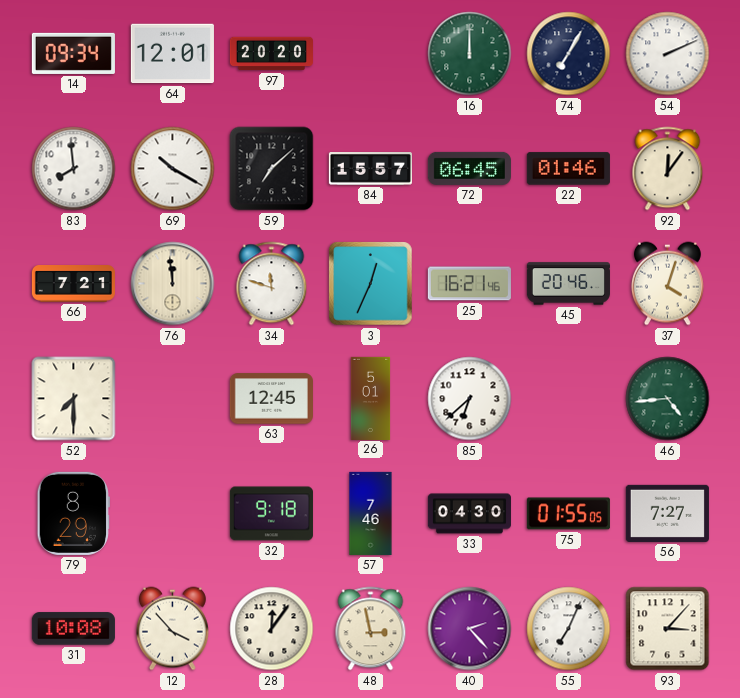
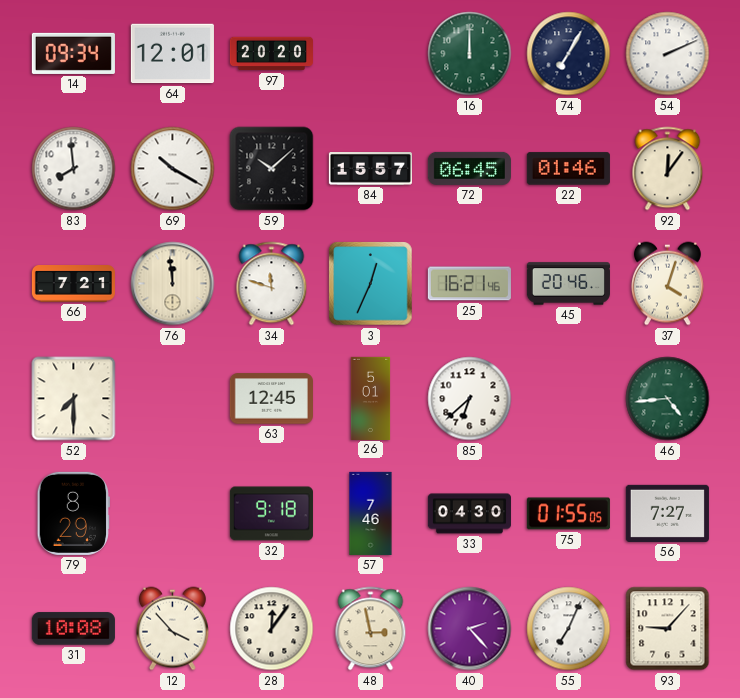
59: 7:08 -> 10:08 (272, 169)
93: 3:07 -> 9:07 (668, 629)
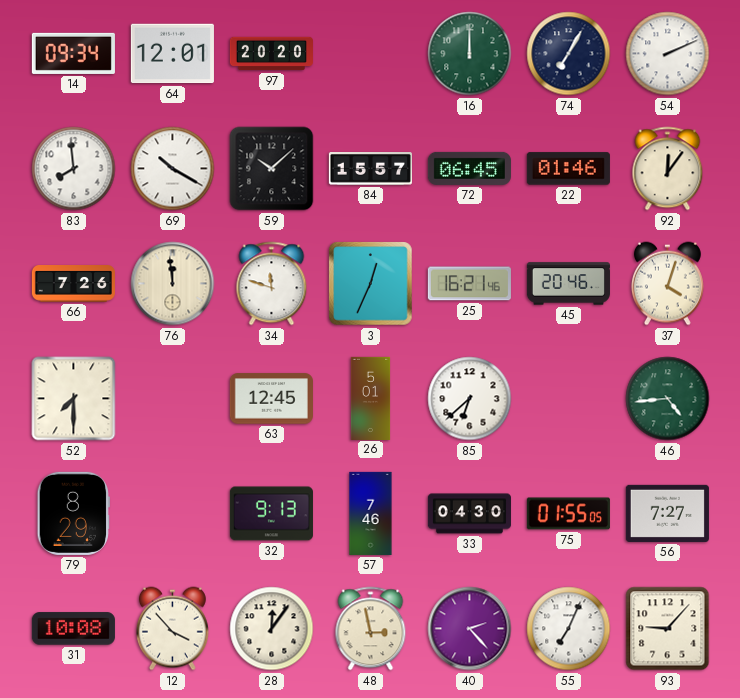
66: 7:21 -> 7:26 (73, 284)
32: 9:18 -> 9:13 (271, 514)
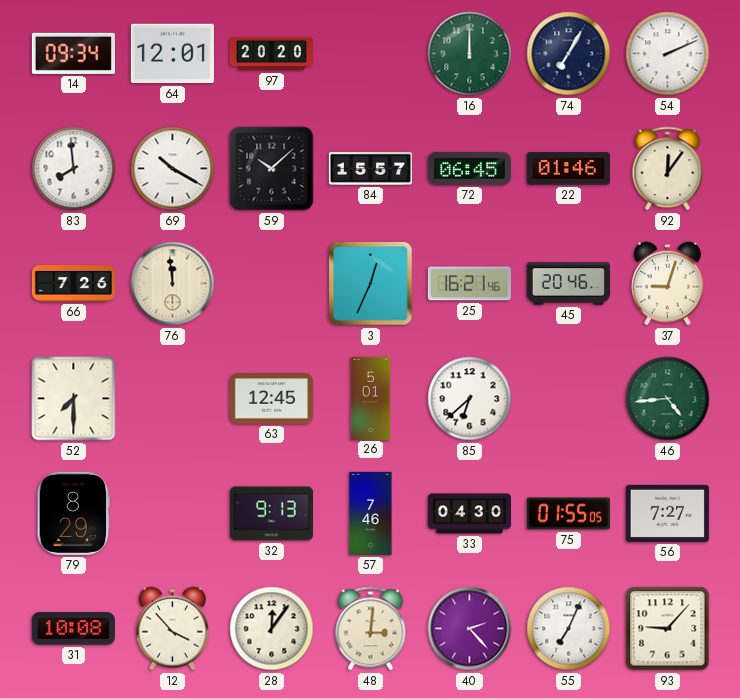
34: 11:48 -> none (272, 284)
37: 4:03 -> 9:03 (667, 284)
48: 2:58 -> 3:01 (371, 629)
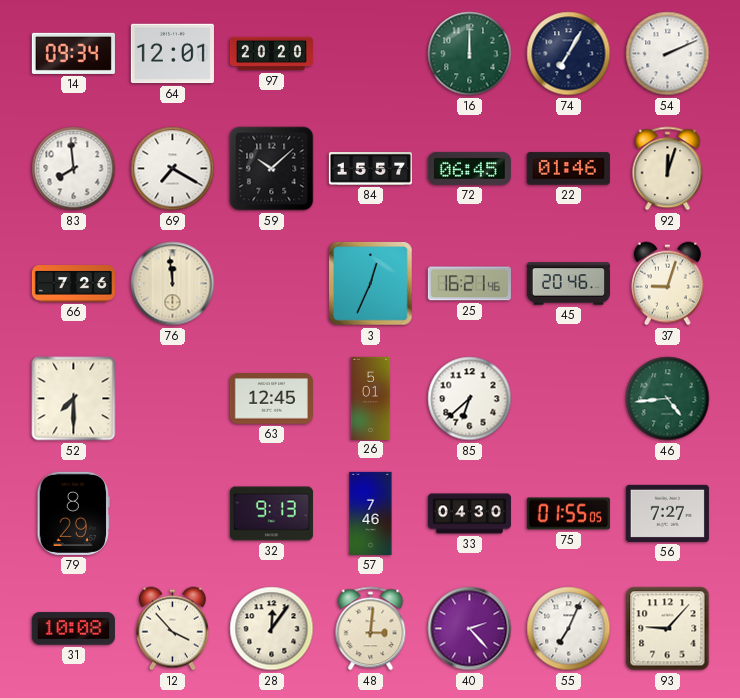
69: 10:20 -> 7:20 (173, 169)
92: 12:06 -> 12:03 (668, 169)
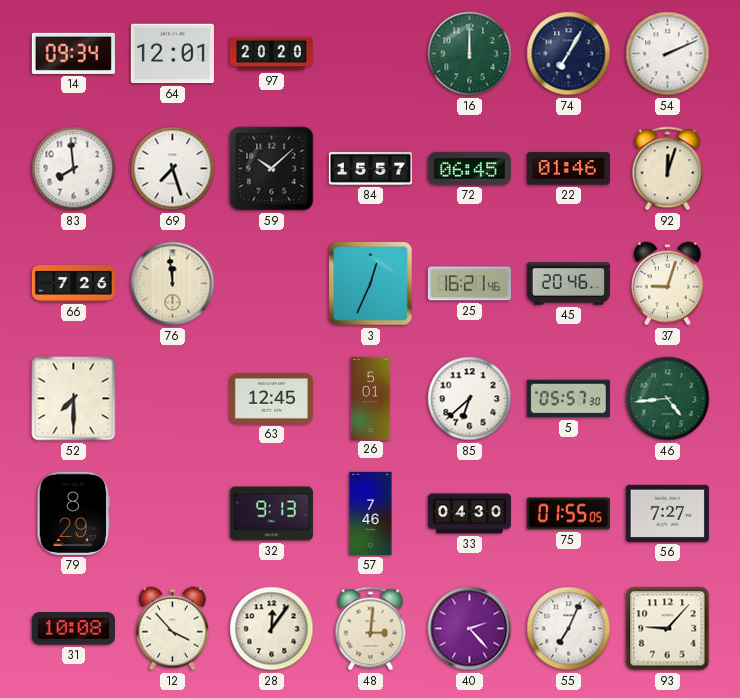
69: 7:20 -> 7:27 (173, 169)
5: none -> 05:57 (568, 399)
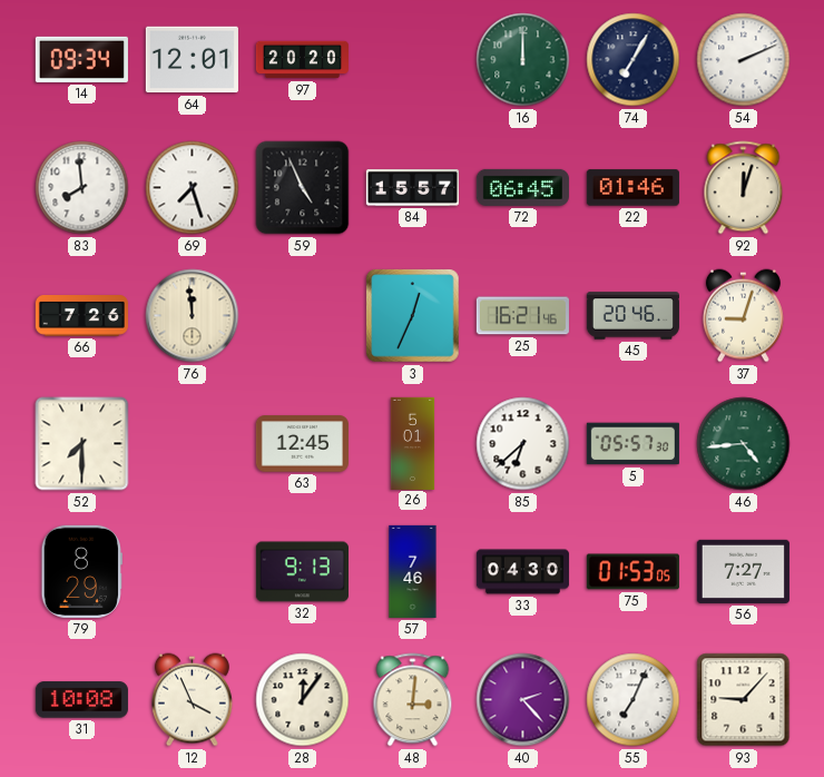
59: 10:08 -> 4:56 (303, 188)
75: 01:55 -> 01:53 (632, 572)
12: 3:53 -> 3:56 (192, 700)
